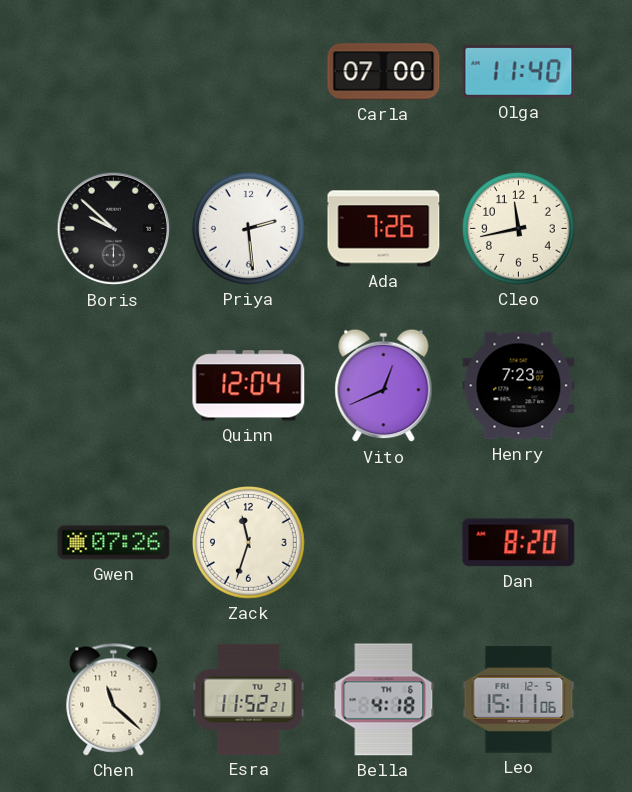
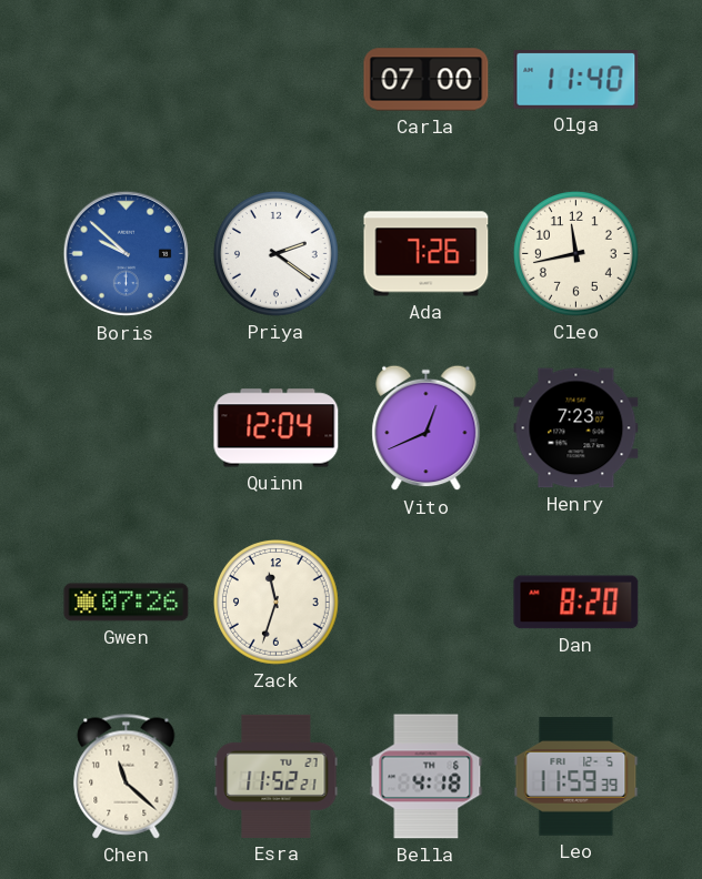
Boris dial: black -> blue (127, 254)
Priya: 2:29 -> 2:21 (277, 254)
Leo: 15:11 -> 11:59 (576, 777)
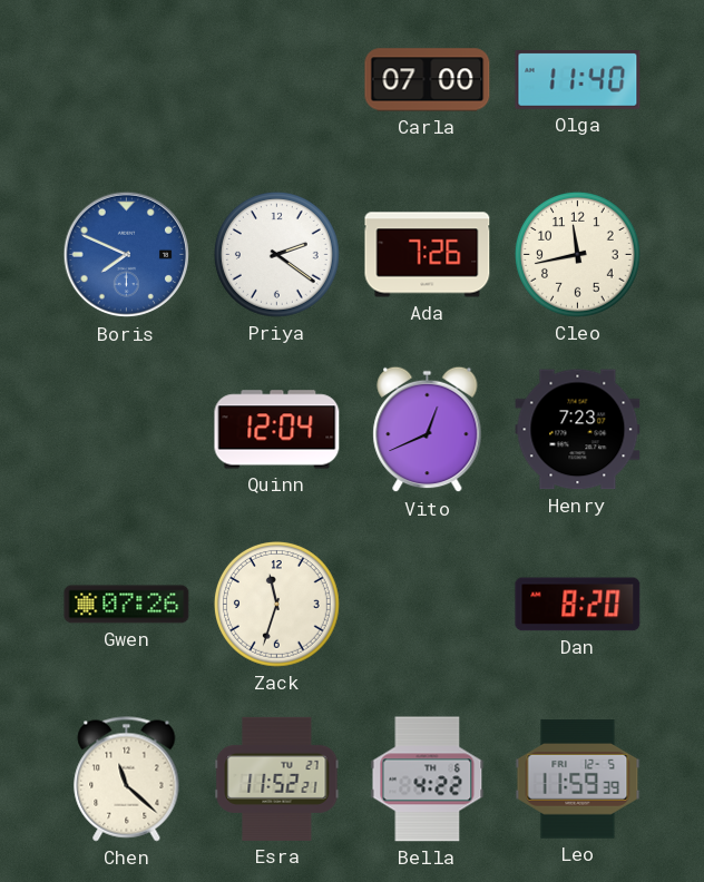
Boris: 9:52 -> 7:49 (127, 255)
Bella: 4:18 -> 4:22 (428, 780)
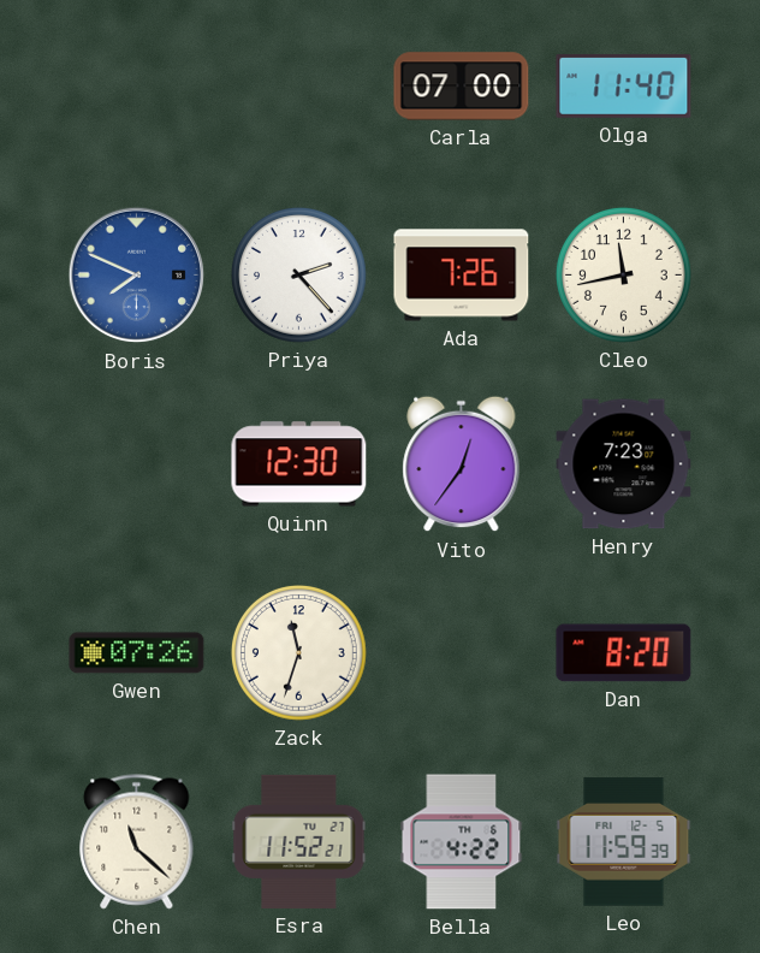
Priya: 2:21 -> 2:23 (299, 276)
Quinn: 12:04 -> 12:30 (299, 464)
Vito: 12:41 -> 12:36 (462, 464)
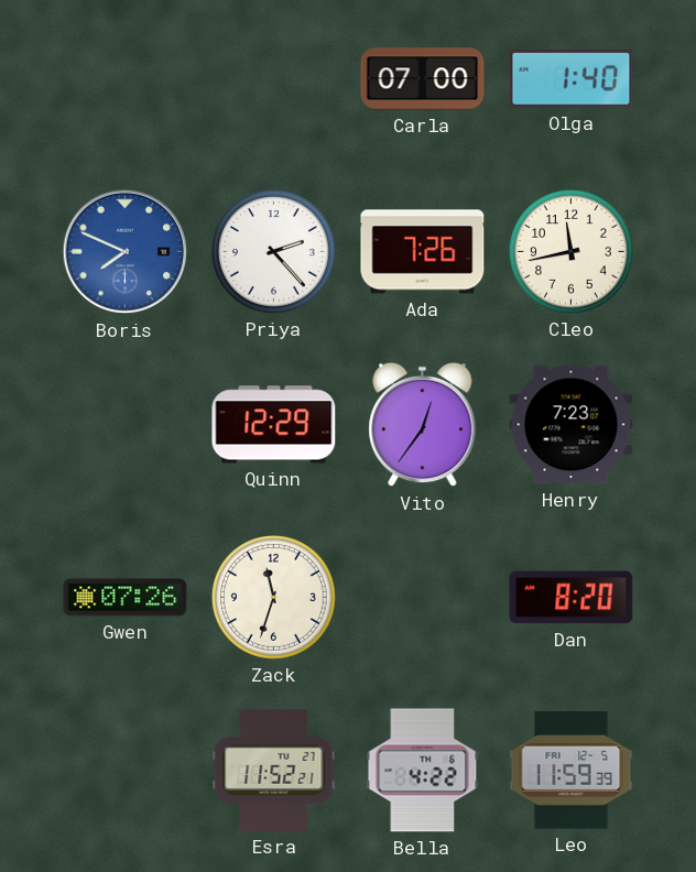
Olga: 11:40 -> 1:40 (572, 79)
Quinn: 12:30 -> 12:29 (274, 425)
Chen: 11:22 -> none (137, 842)
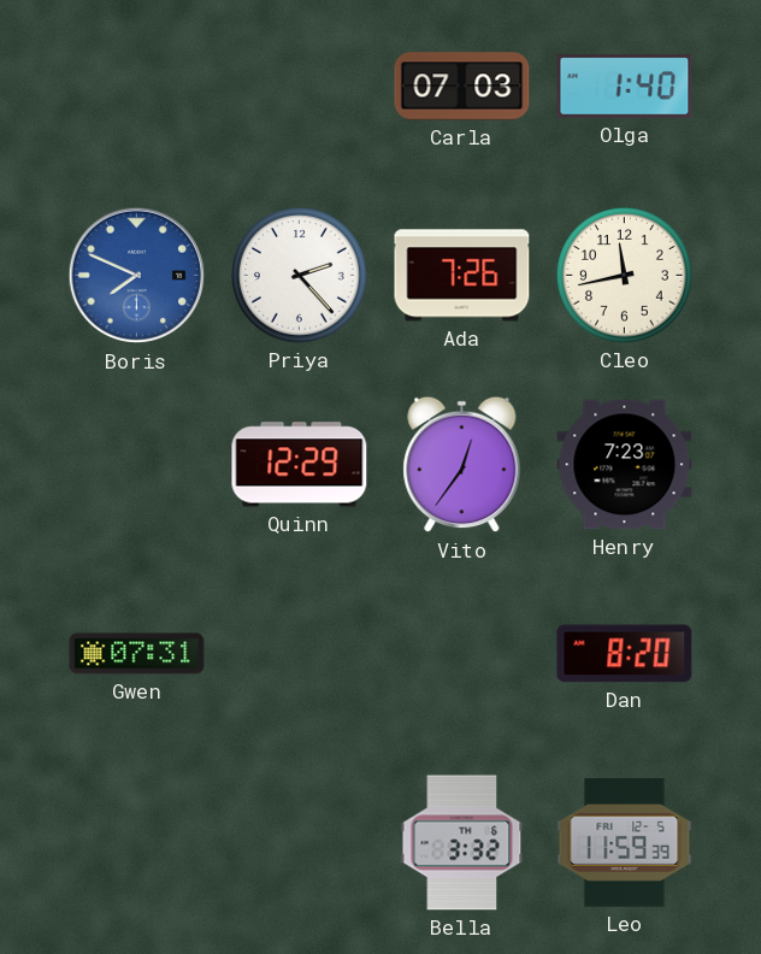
Carla: 07:00 -> 07:03 (462, 87)
Gwen: 07:26 -> 07:31 (137, 654)
Zack: 11:33 -> none (274, 598)
Esra: 11:52 -> none (274, 770)
Bella: 4:22 -> 3:32 (462, 843)
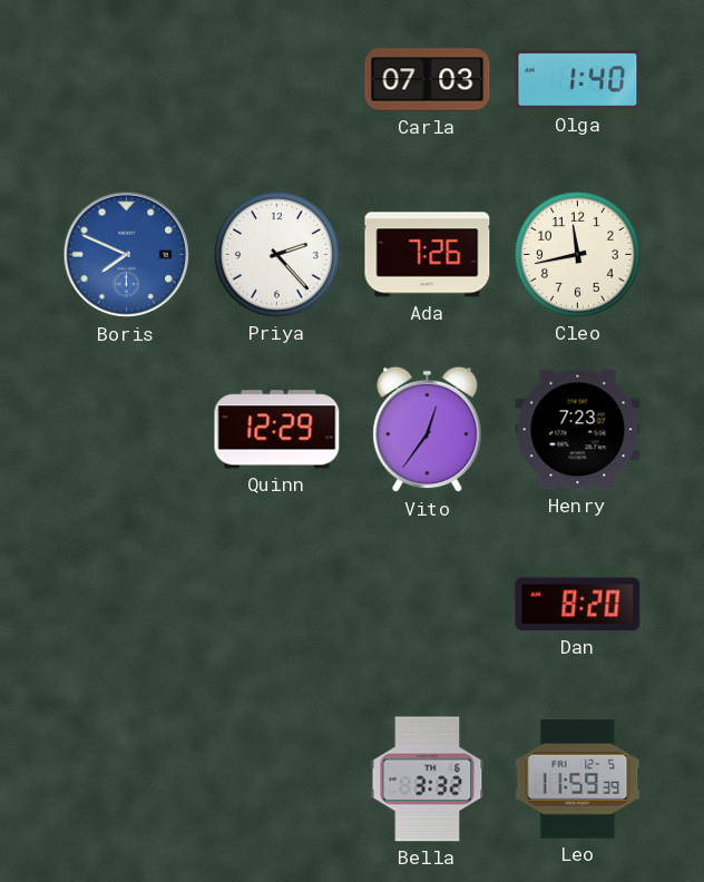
Gwen: 07:31 -> none (137, 654)
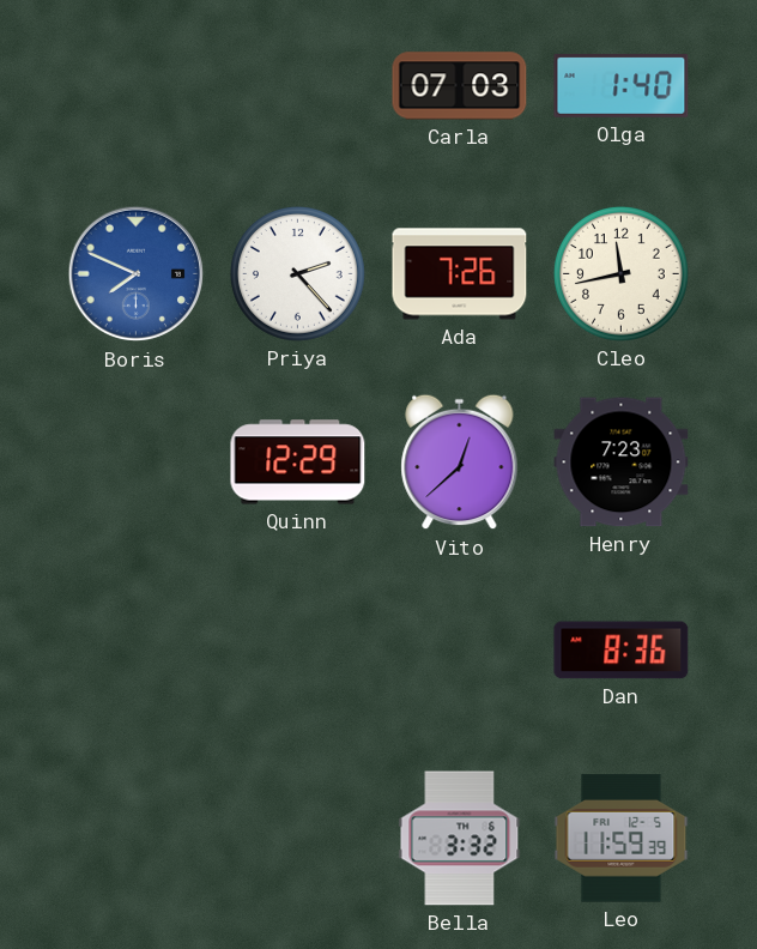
Vito: 12:36 -> 12:38 (460, 463)
Dan: 8:20 -> 8:36 (622, 651)
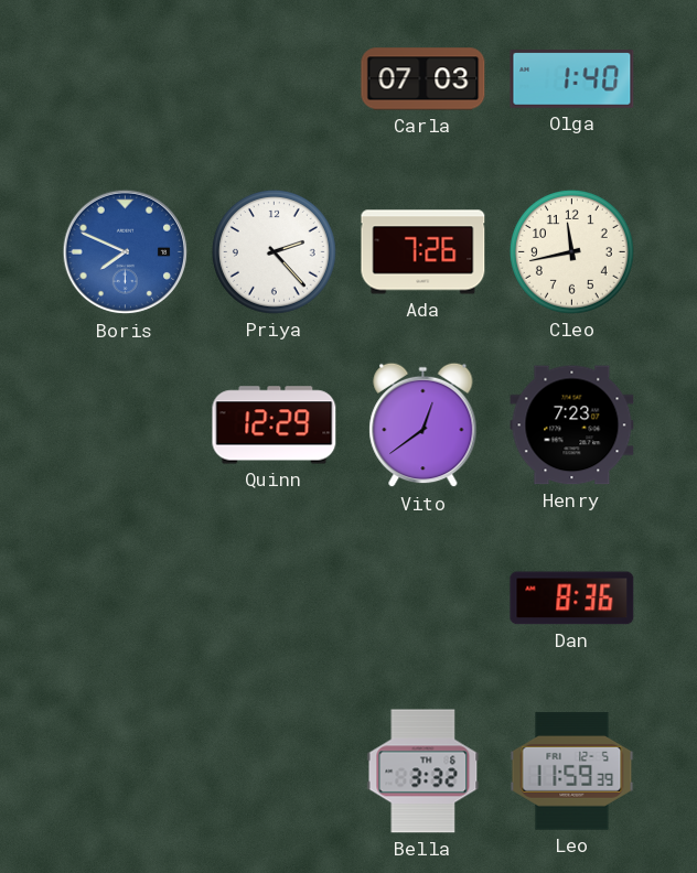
Vito: 12:38 -> 12:39 (423, 425)
